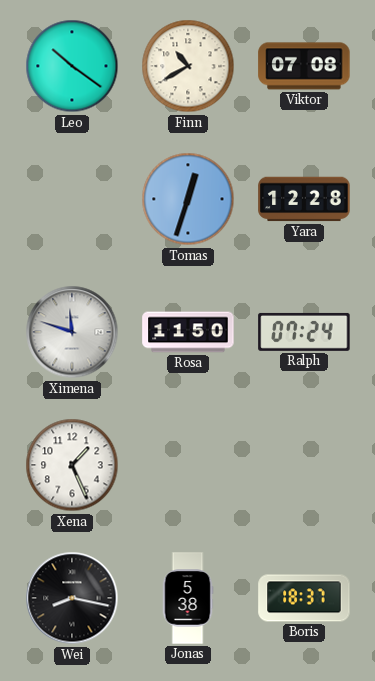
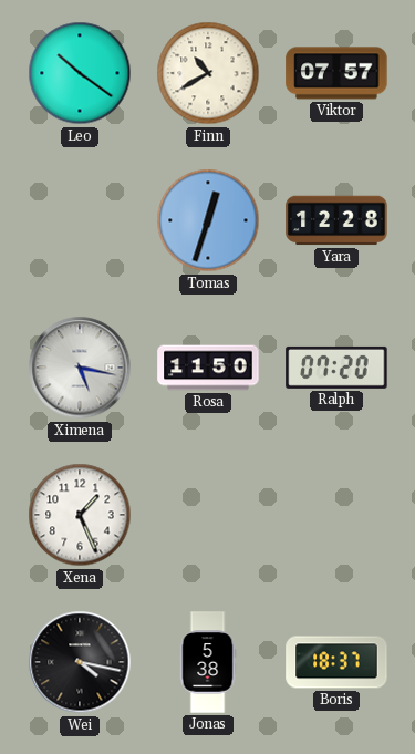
Viktor: 07:08 -> 07:57 (336, 73)
Ximena: 11:48 -> 5:17 (80, 368)
Ralph: 07:24 -> 07:20 (336, 368)
Wei: 8:17 -> 4:17 (80, 662)
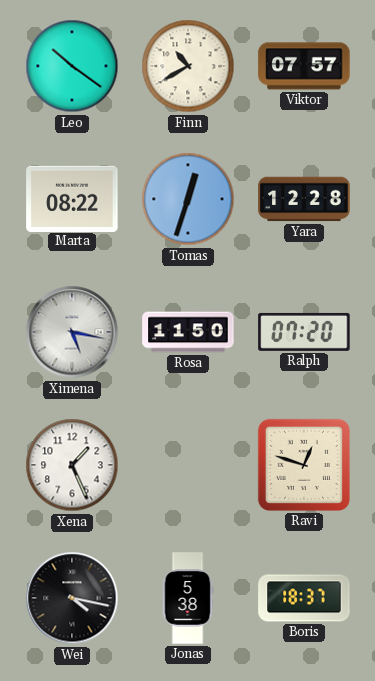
Marta: none -> 08:22 (72, 198)
Ravi: none -> 12:48 (304, 465)
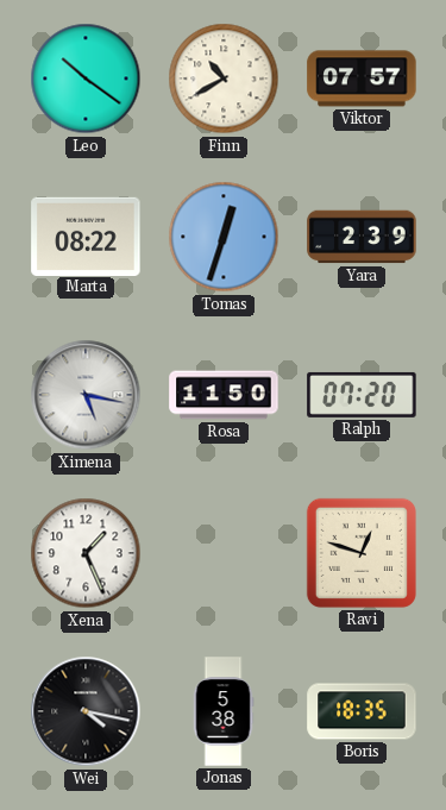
Yara: 12:28 -> 2:39 (362, 237)
Boris: 18:37 -> 18:35 (362, 711)
